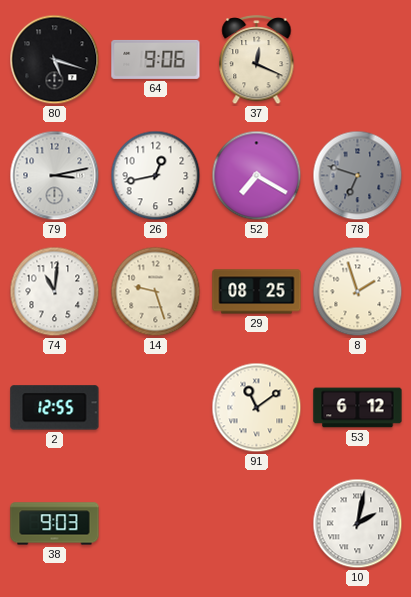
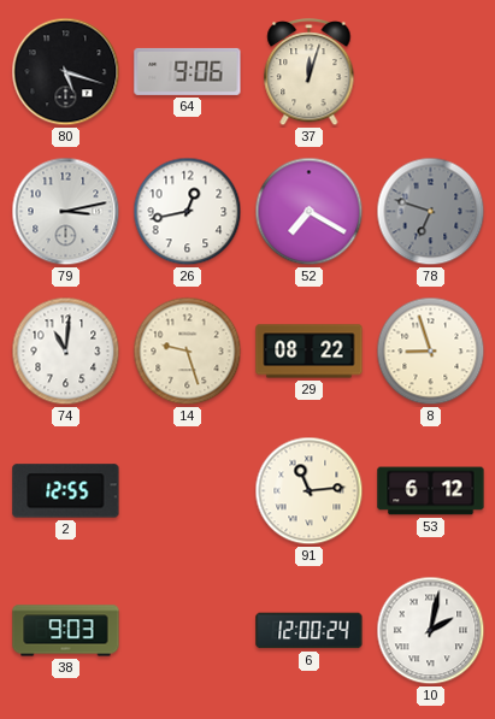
37: 12:19 -> 12:03 (310, 73)
29: 08:25 -> 08:22 (310, 352)
8: 1:57 -> 8:57 (431, 352)
91: 11:09 -> 11:14 (310, 491)
6: none -> 12:00 (310, 631)
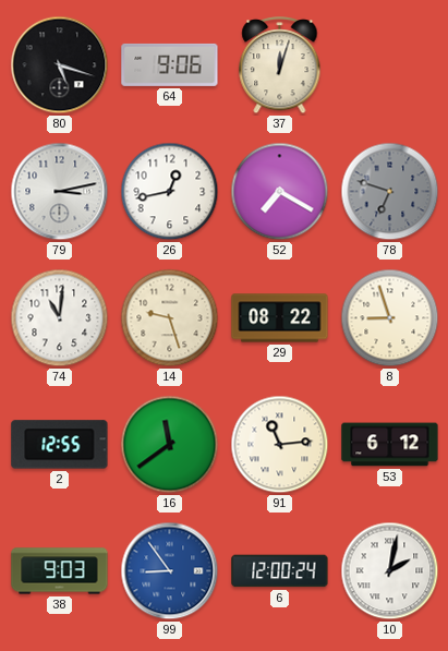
16: none -> 11:39 (170, 445)
99: none -> 8:54 (170, 571)
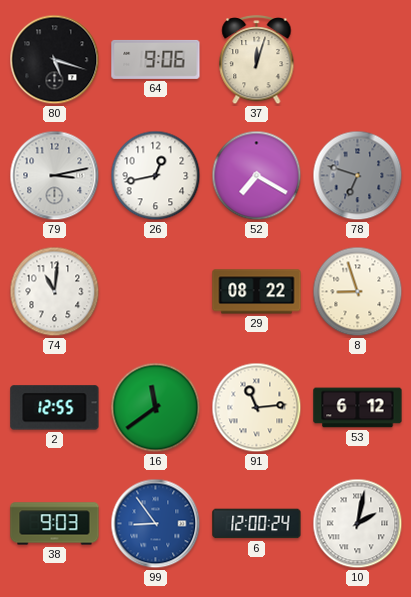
14: 9:27 -> none (170, 318)
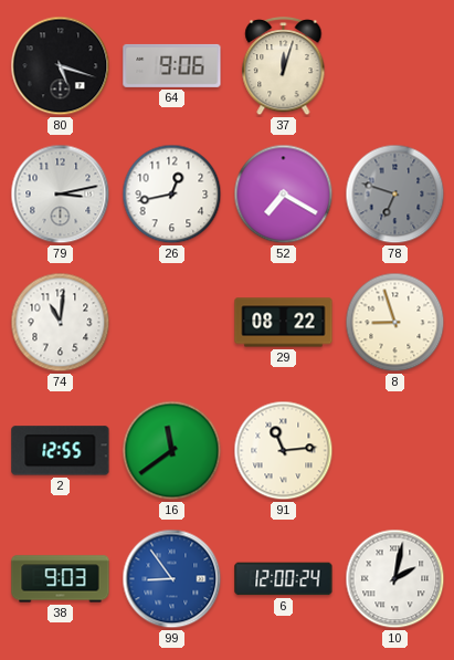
53: 6:12 -> none (358, 408)
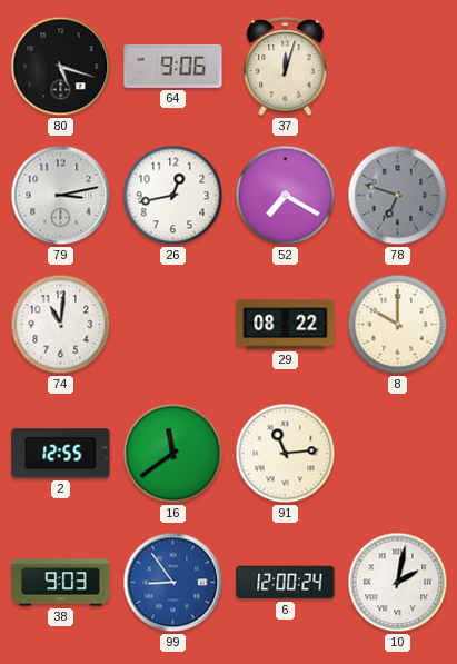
8: 8:57 -> 10:00 (398, 325)
